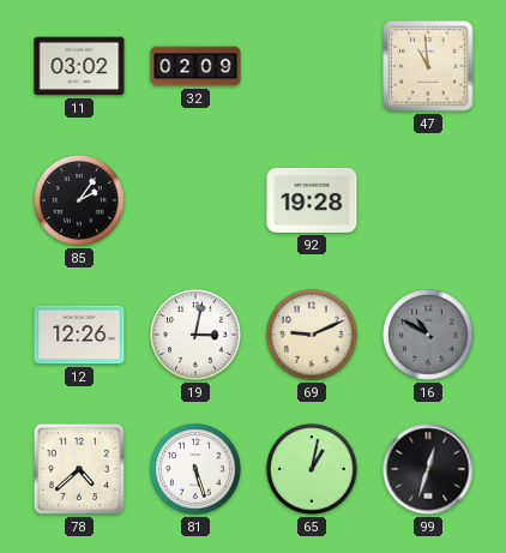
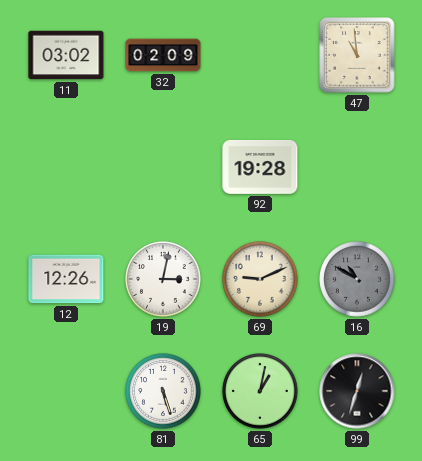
85: 2:06 -> none (79, 200)
78: 4:38 -> none (79, 469)
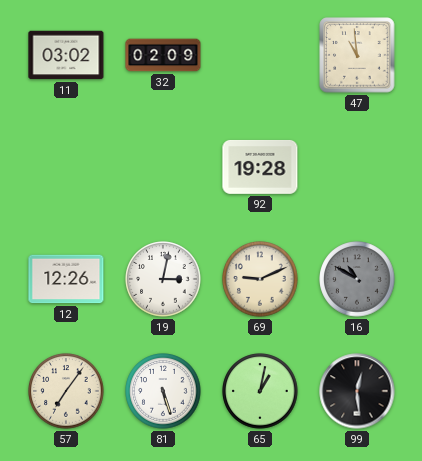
57: none -> 7:06 (66, 391)
99: 12:33 -> 12:29 (357, 391)
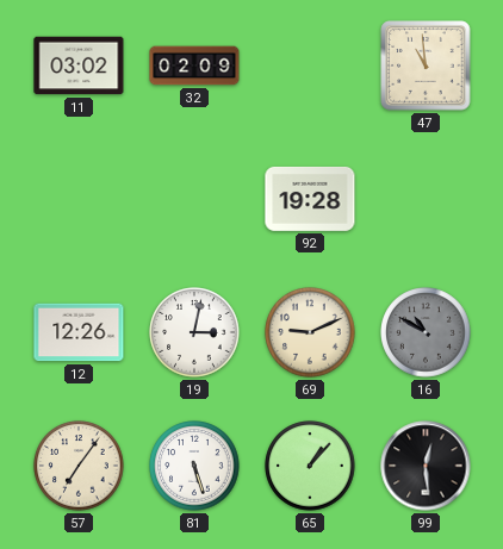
65: 1:02 -> 1:07 (310, 466)
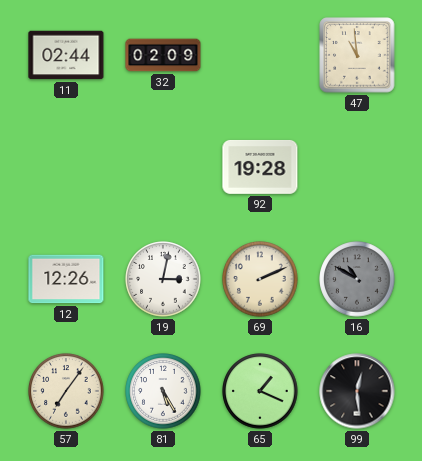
11: 03:02 -> 02:44 (66, 55)
69: 9:11 -> 2:11 (260, 279)
81: 5:27 -> 5:25 (163, 391)
65: 1:07 -> 1:19 (260, 391)
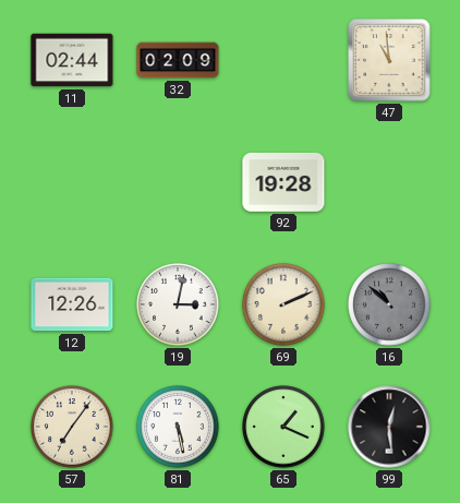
16: 10:50 -> 10:52 (389, 304)
81: 5:25 -> 5:28 (178, 427)
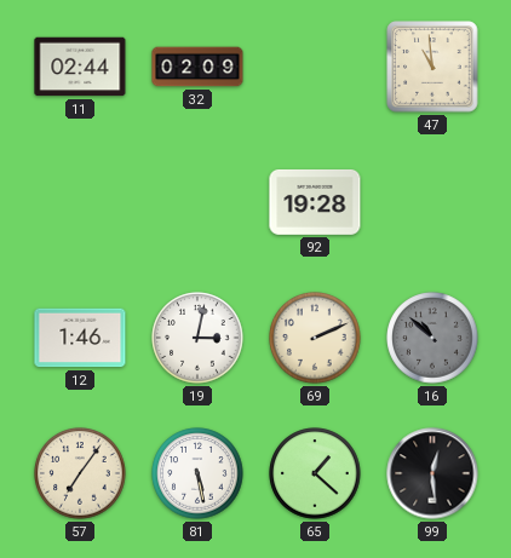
12: 12:26 -> 1:46 (80, 338)
65: 1:19 -> 1:22 (315, 473)
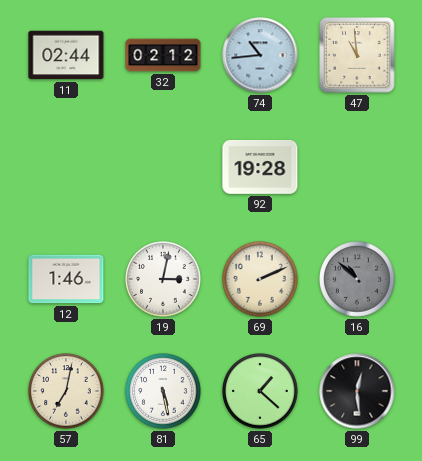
32: 02:09 -> 02:12 (163, 55)
74: none -> 10:44 (260, 55)
57: 7:06 -> 7:02 (66, 391)
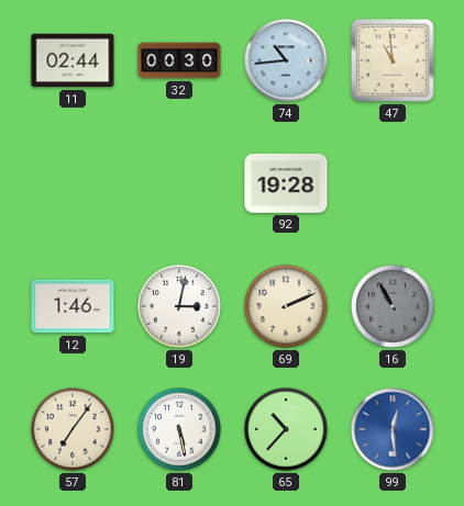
32: 02:12 -> 00:30 (179, 60)
16: 10:52 -> 10:55 (393, 306)
57: 7:02 -> 7:06 (73, 429)
65: 1:22 -> 10:37 (286, 429)
99 dial: black -> blue (393, 429)
